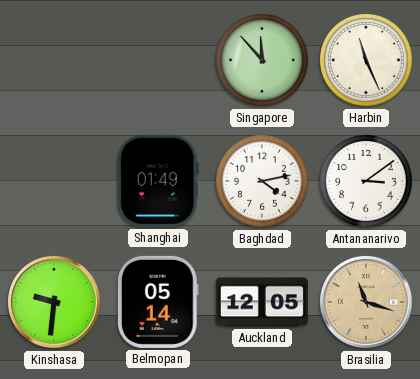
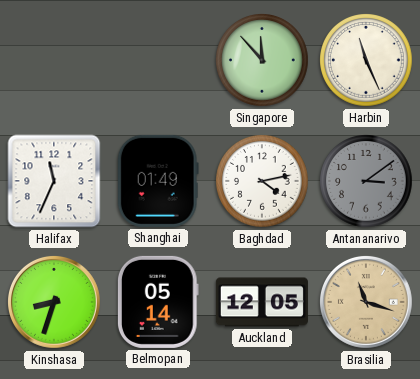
Halifax: none -> 11:34 (54, 181)
Antananarivo dial: white -> grey (366, 181)
Kinshasa: 9:31 -> 8:33 (54, 302)
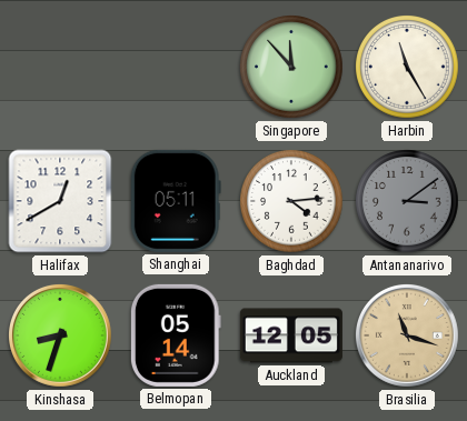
Harbin: 11:26 -> 11:25 (407, 67)
Halifax: 11:34 -> 12:40 (60, 201)
Shanghai: 01:49 -> 05:11 (176, 201)
Baghdad: 4:13 -> 4:14 (291, 201)
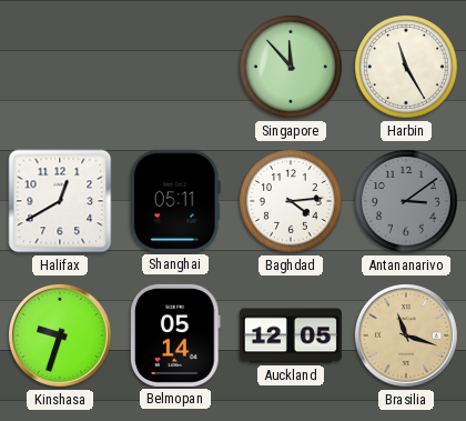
Kinshasa: 8:33 -> 9:33 (60, 335)
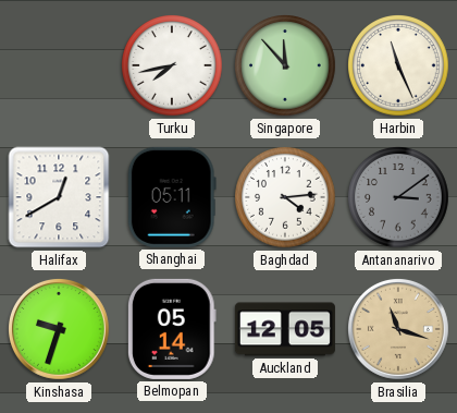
Turku: none -> 7:43 (172, 65)
Harbin: 11:25 -> 11:26 (398, 65)
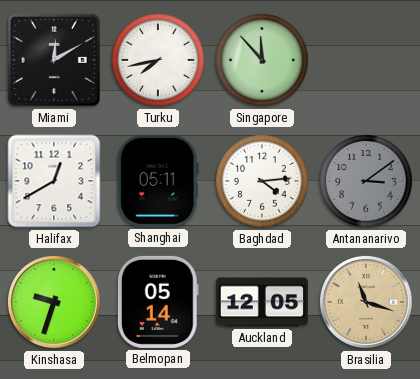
Miami: none -> 12:10 (54, 60)
Harbin: 11:26 -> none (398, 65)
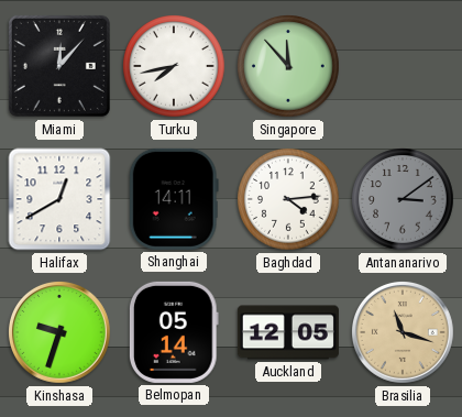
Miami: 12:10 -> 12:07 (59, 66)
Shanghai: 05:11 -> 14:11 (174, 199)
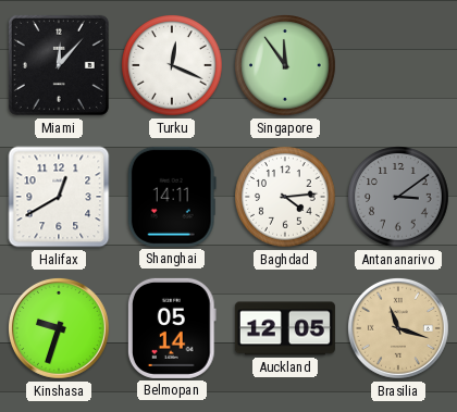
Turku: 7:43 -> 12:19 (172, 65)
Singapore: 11:53 -> 11:54 (285, 65)
